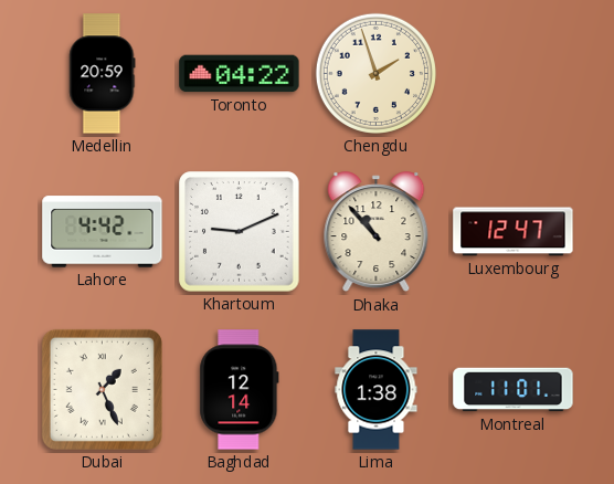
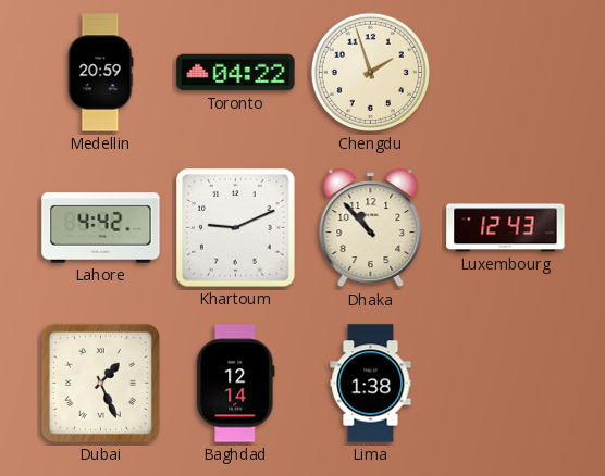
Luxembourg: 12:47 -> 12:43 (506, 228)
Montreal: 11:01 -> none (514, 390)
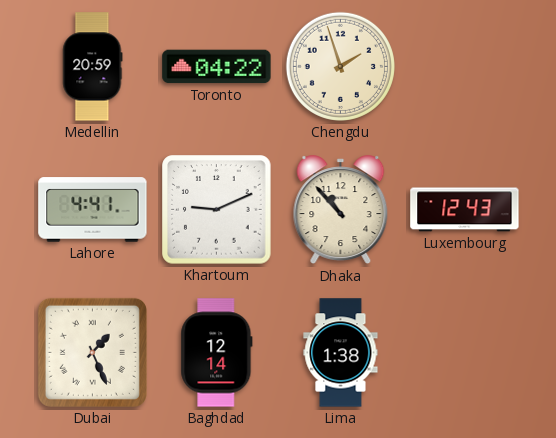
Lahore: 4:42 -> 4:41 (93, 210)
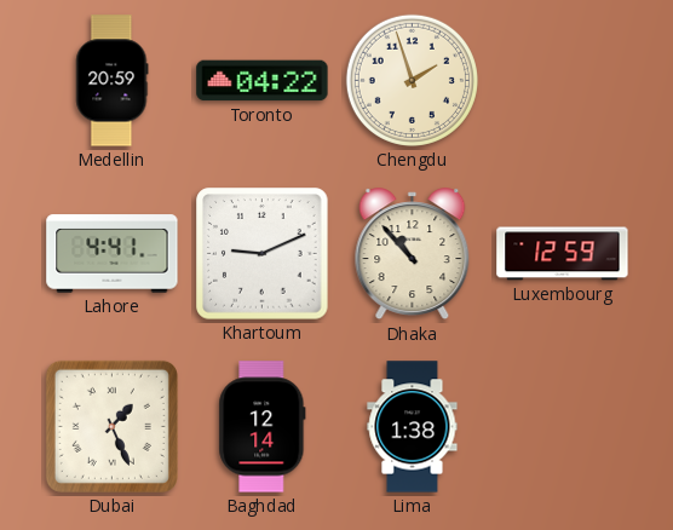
Luxembourg: 12:43 -> 12:59 (563, 254)
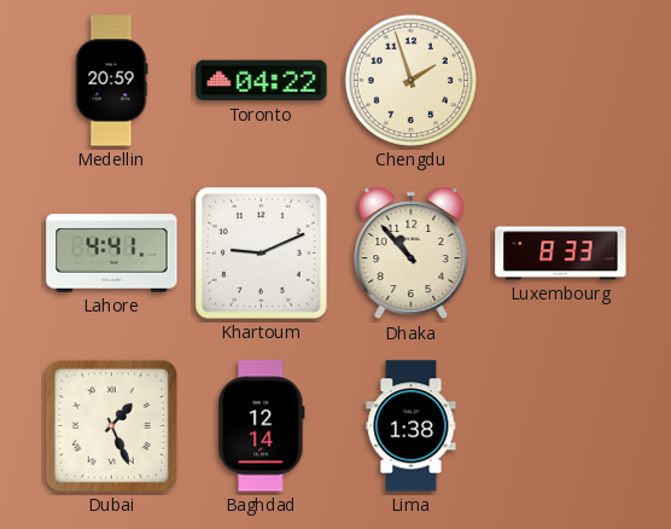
Luxembourg: 12:59 -> 8:33 (561, 254)
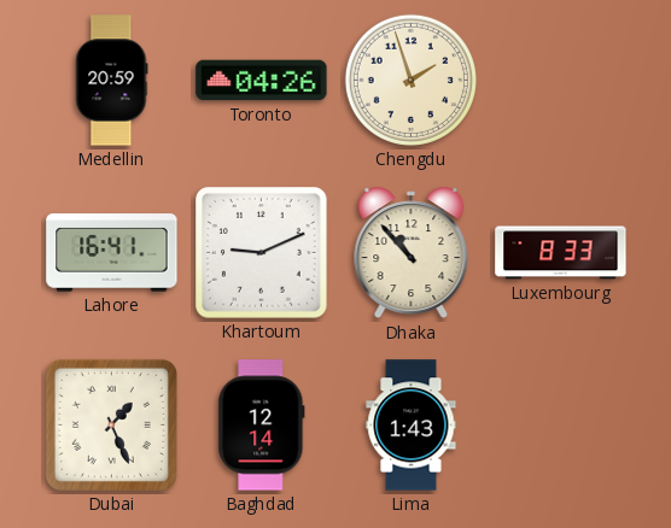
Toronto: 04:22 -> 04:26 (262, 81)
Lahore: 4:41 -> 16:41 (112, 253)
Lima: 1:38 -> 1:43 (412, 426)
